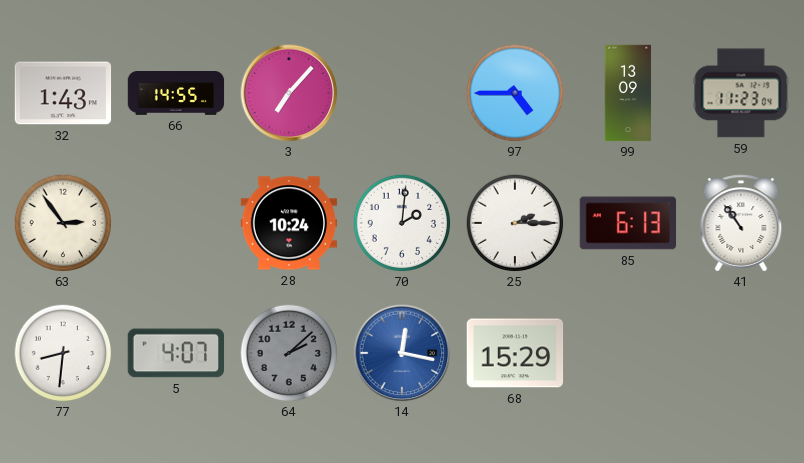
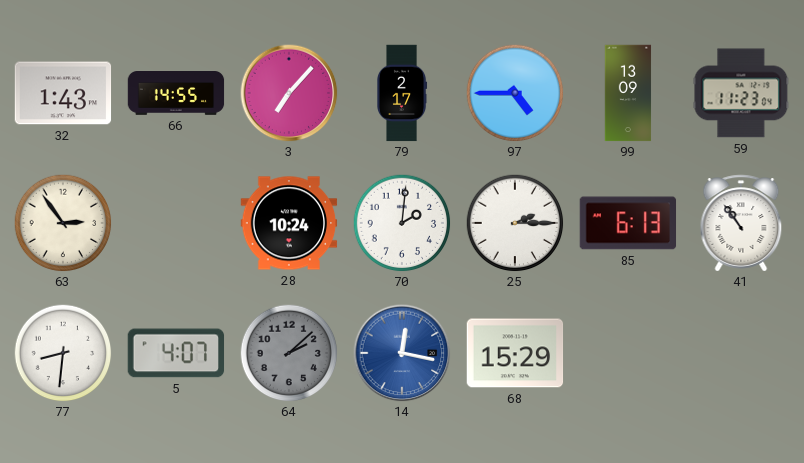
79: none -> 2:17 (403, 93)
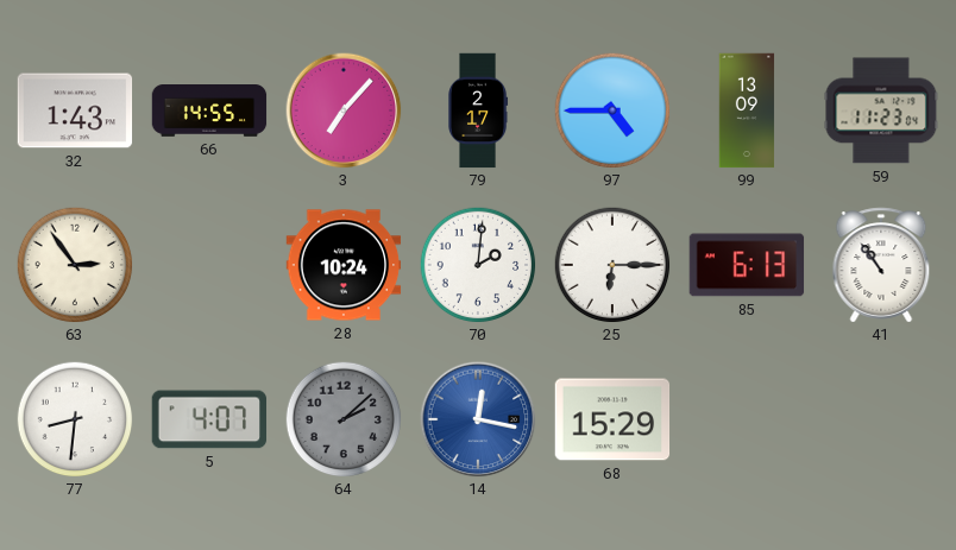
25: 2:15 -> 6:15 (612, 265)
